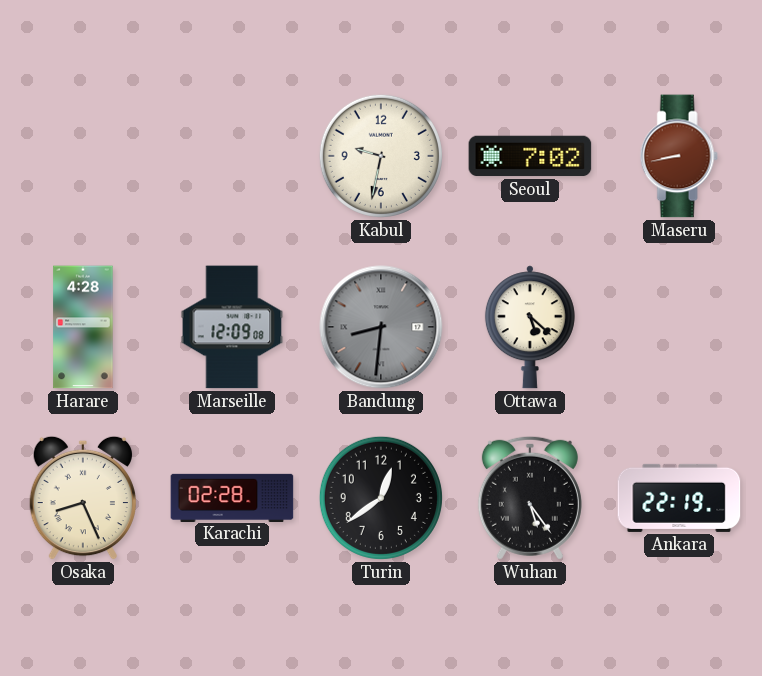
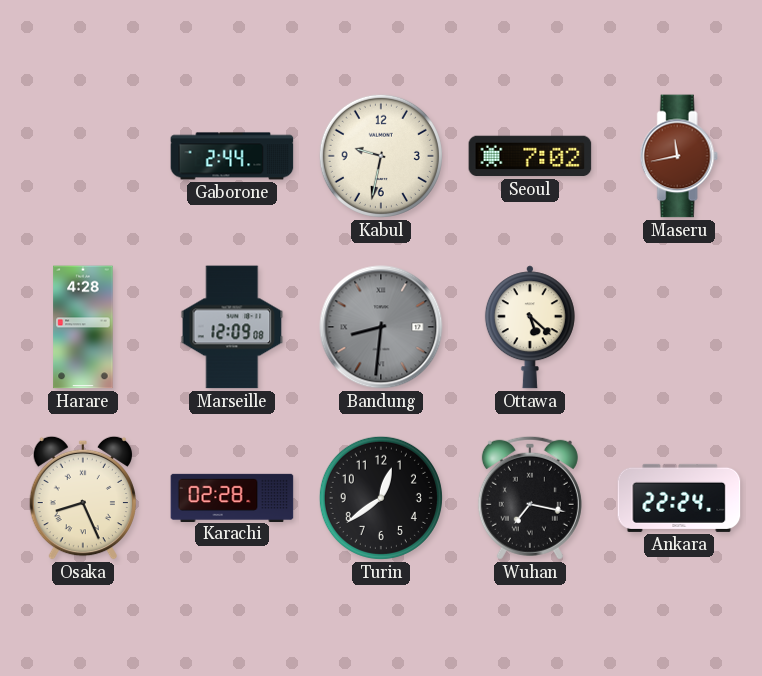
Gaborone: none -> 2:44 (232, 156)
Maseru: 8:43 -> 11:43 (679, 156)
Wuhan: 5:24 -> 7:17 (530, 498)
Ankara: 22:19 -> 22:24 (679, 498)
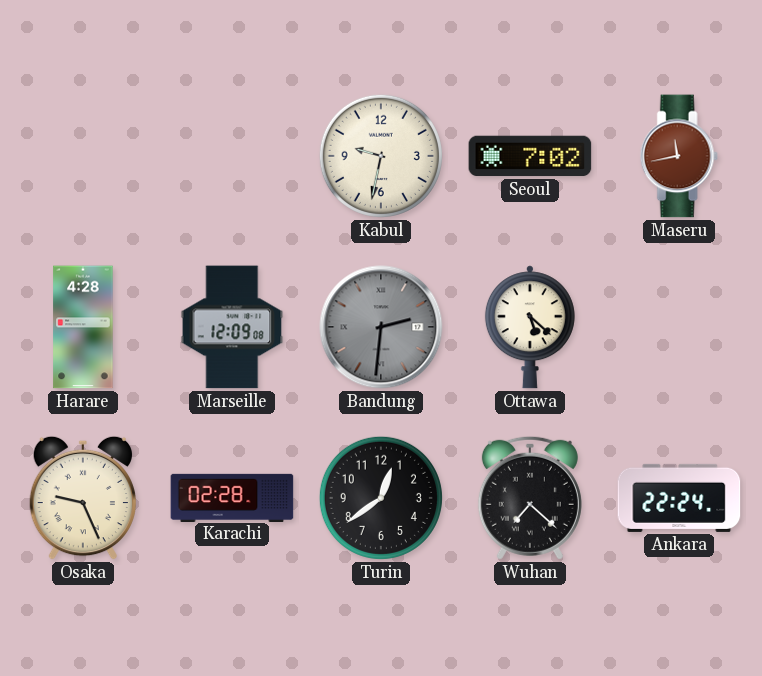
Gaborone: 2:44 -> none (232, 156)
Bandung: 8:31 -> 2:31 (381, 327)
Osaka: 8:26 -> 9:26 (82, 498)
Wuhan: 7:17 -> 7:22 (530, 498)
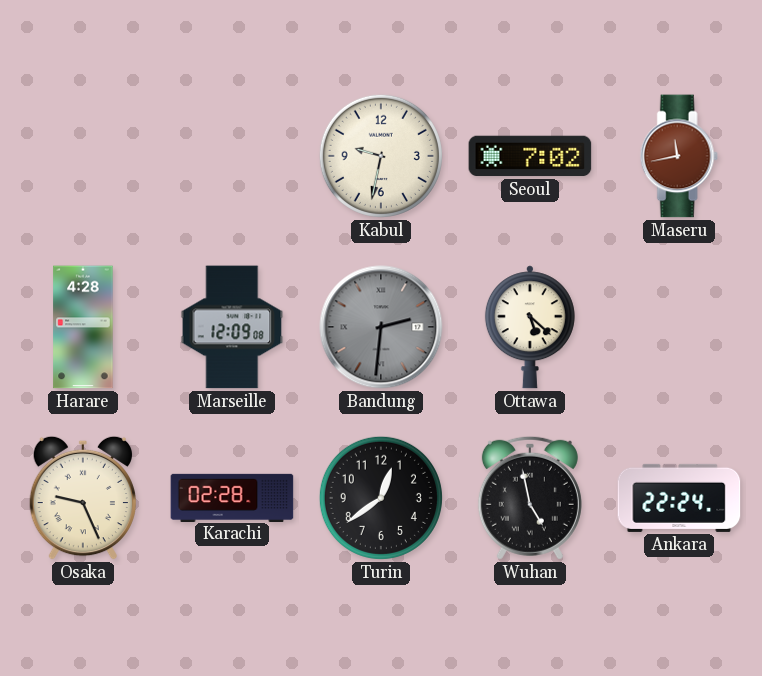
Wuhan: 7:22 -> 4:58 (530, 498)
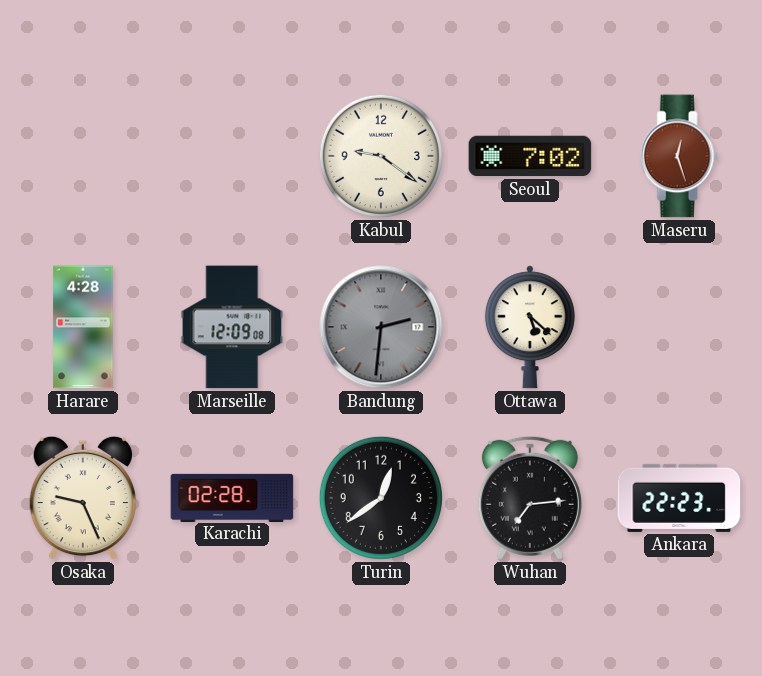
Kabul: 9:32 -> 9:21 (381, 156)
Maseru: 11:43 -> 12:27 (679, 156)
Wuhan: 4:58 -> 7:14 (530, 498)
Ankara: 22:24 -> 22:23 (679, 498)
